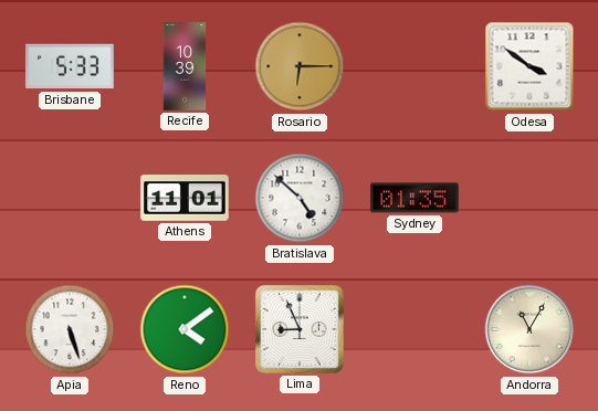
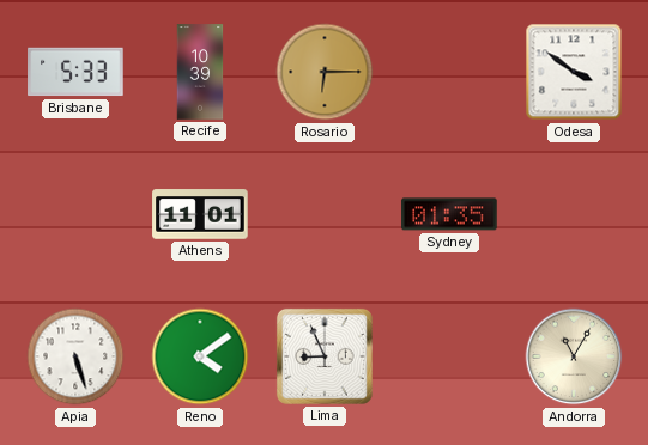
Bratislava: 4:52 -> none (300, 198)
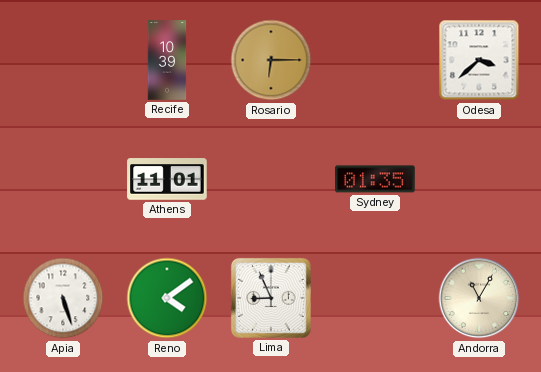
Brisbane: 5:33 -> none (75, 72)
Odesa: 3:51 -> 3:38 (479, 60)
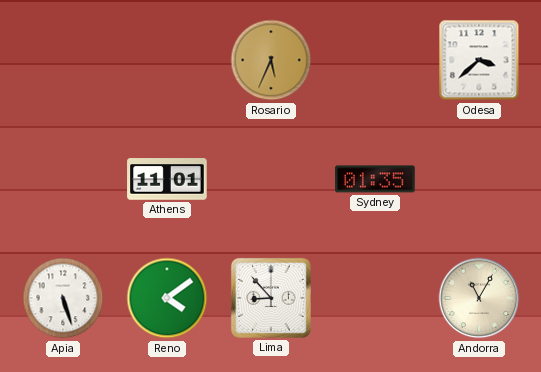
Recife: 10:39 -> none (167, 60)
Rosario: 6:15 -> 5:34 (271, 60)
Lima: 8:56 -> 8:53 (271, 298)
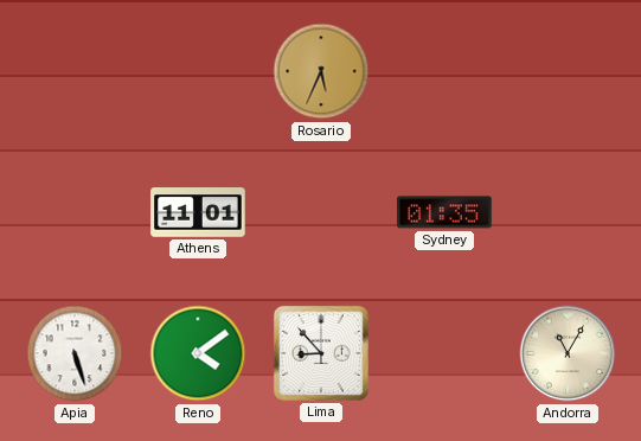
Odesa: 3:38 -> none (479, 60)
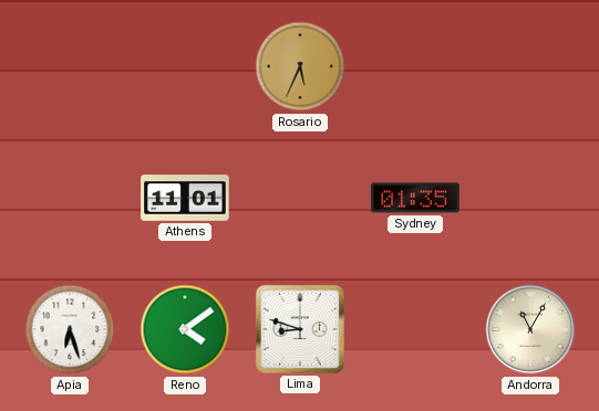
Apia: 5:27 -> 6:27 (70, 329)
Lima: 8:53 -> 8:48 (300, 329)
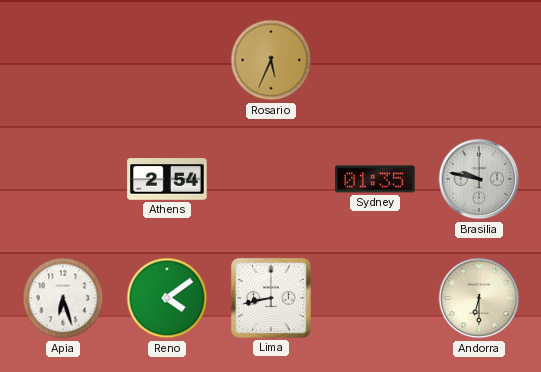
Athens: 11:01 -> 2:54 (167, 179)
Brasilia: none -> 9:47 (479, 179)
Lima: 8:48 -> 8:43 (271, 298)
Andorra: 11:05 -> 6:30 (479, 298)
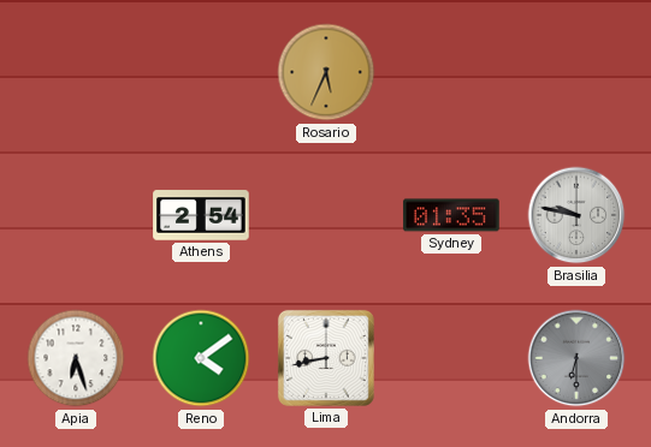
Andorra dial: cream -> grey (576, 358)
